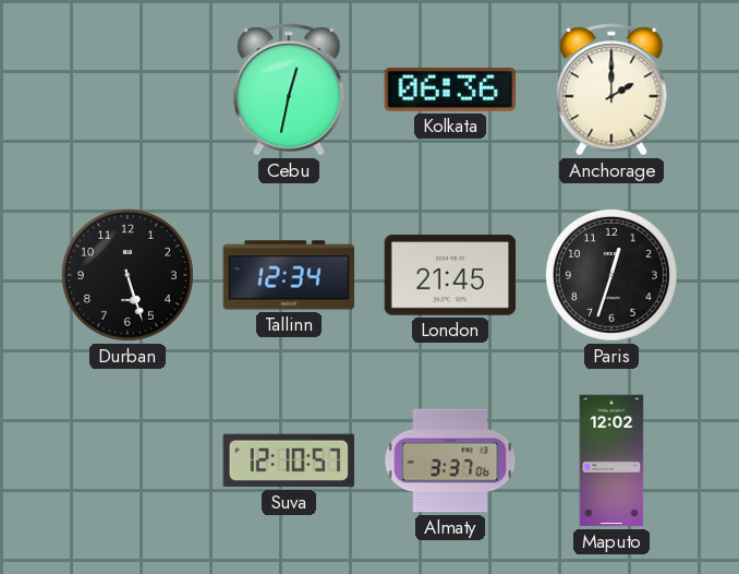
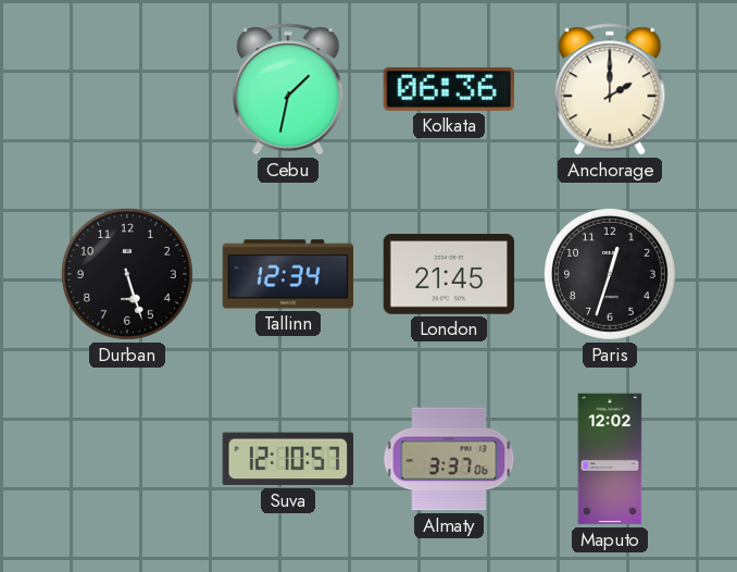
Cebu: 12:32 -> 1:32 (288, 89)
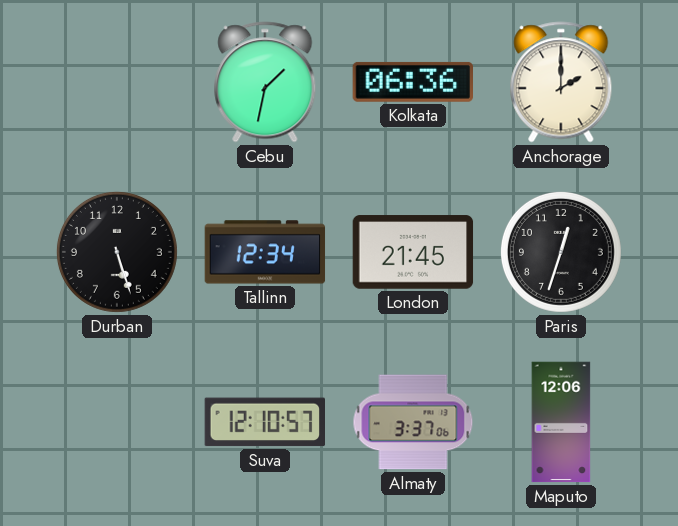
Maputo: 12:02 -> 12:06 (561, 422)
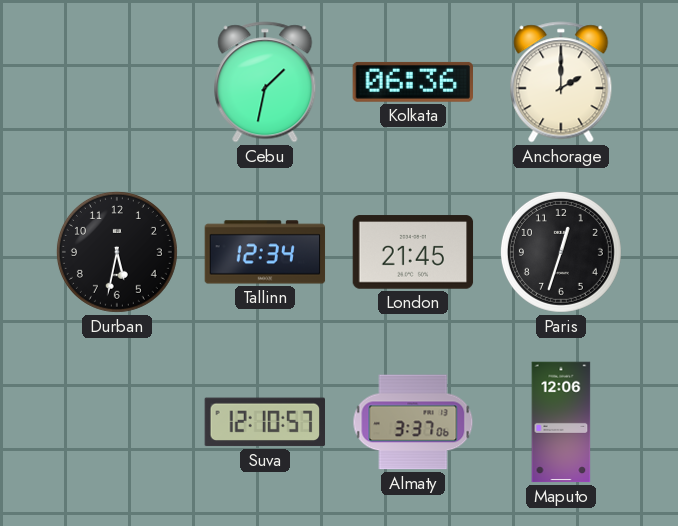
Durban: 5:27 -> 5:32 (117, 252)
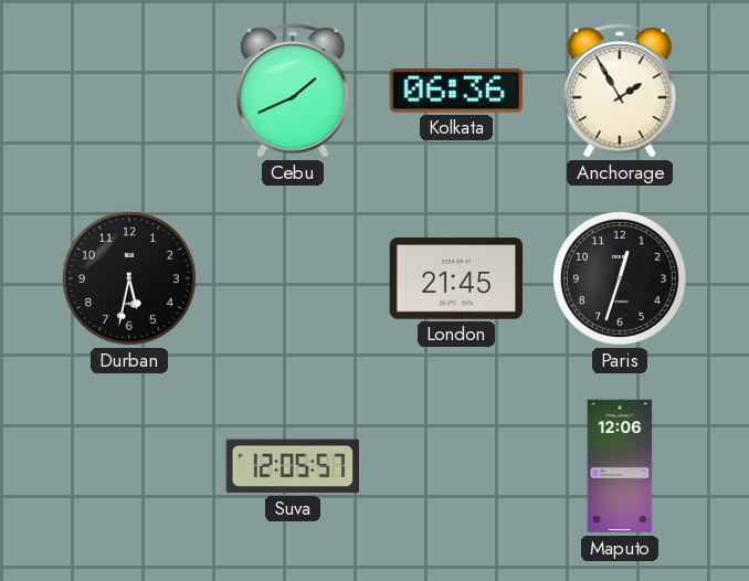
Cebu: 1:32 -> 1:41 (293, 91)
Anchorage: 2:00 -> 1:55 (620, 91)
Tallinn: 12:34 -> none (265, 252)
Suva: 12:10 -> 12:05 (293, 466)
Almaty: 3:37 -> none (413, 422)
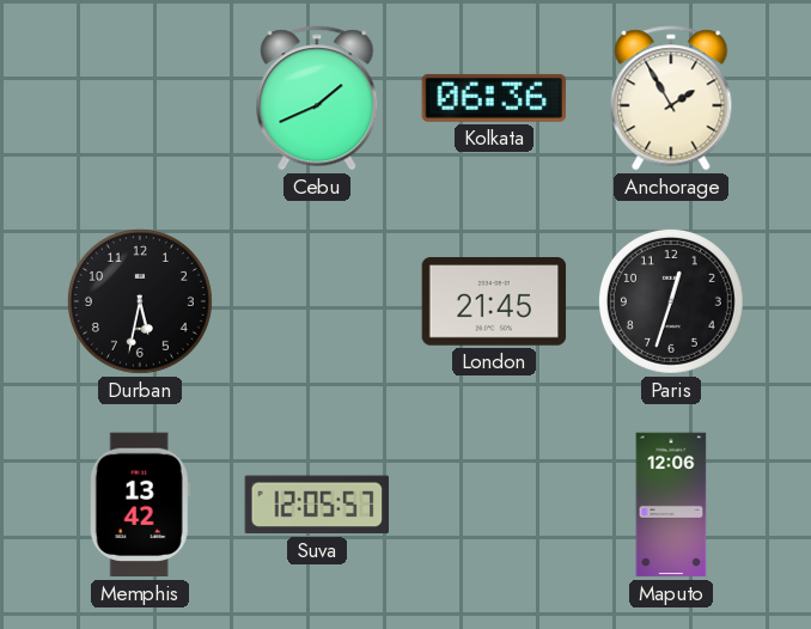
Memphis: none -> 13:42 (140, 505)
